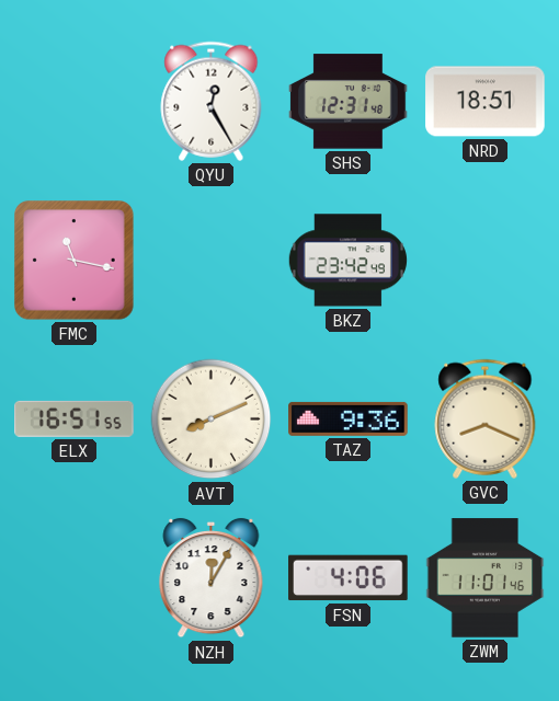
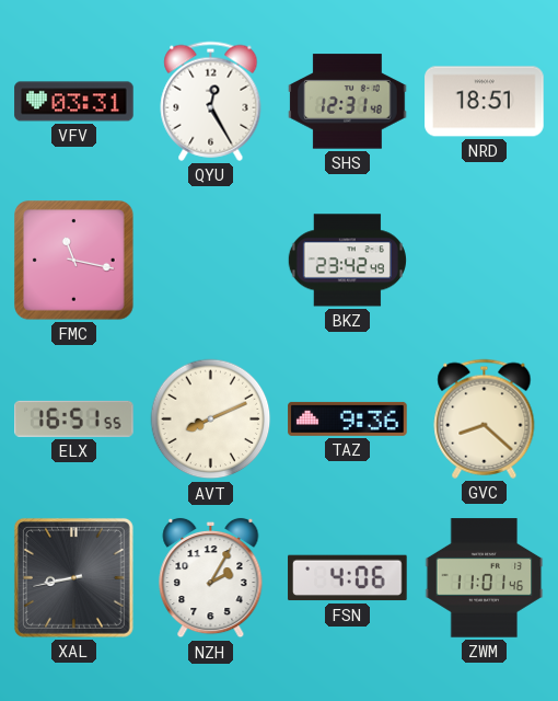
VFV: none -> 03:31 (74, 102)
GVC: 8:19 -> 8:22 (485, 418)
XAL: none -> 8:43 (73, 577)
NZH: 12:05 -> 2:05 (211, 578)
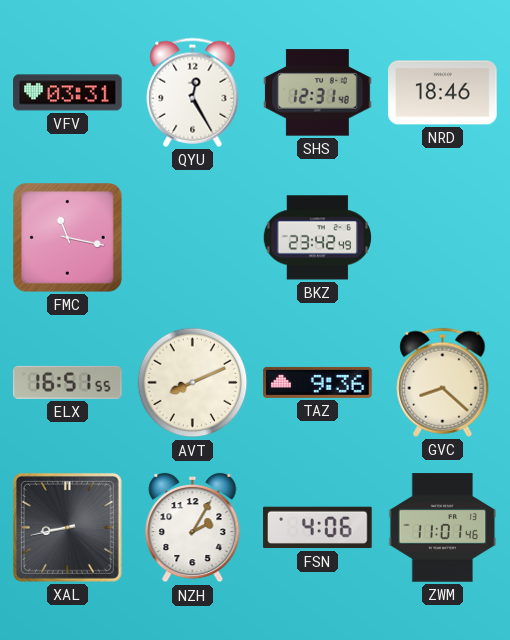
NRD: 18:51 -> 18:46 (443, 93)
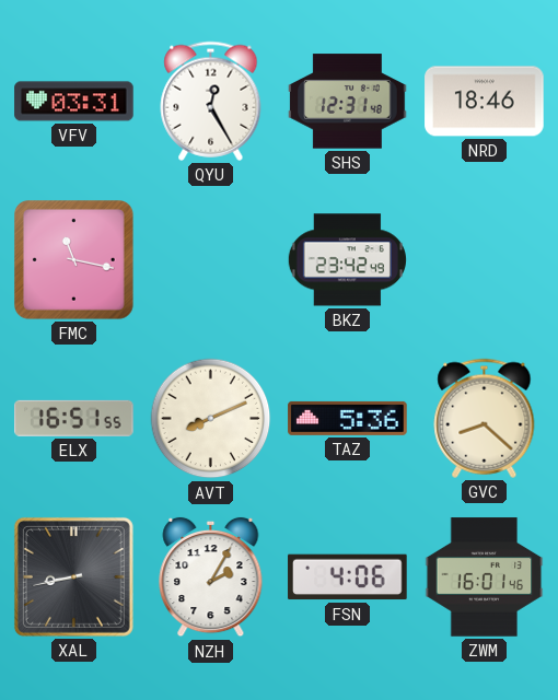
TAZ: 9:36 -> 5:36 (348, 418)
ZWM: 11:01 -> 16:01 (485, 577)
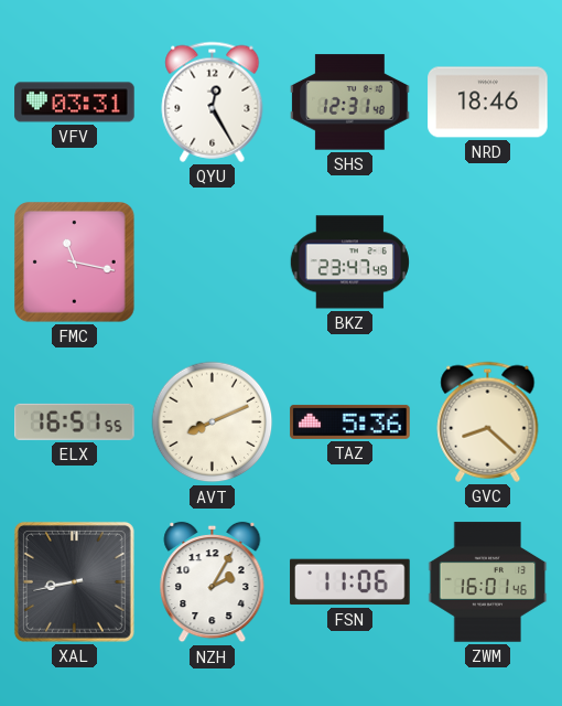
BKZ: 23:42 -> 23:47 (349, 263)
FSN: 4:06 -> 11:06 (350, 582)
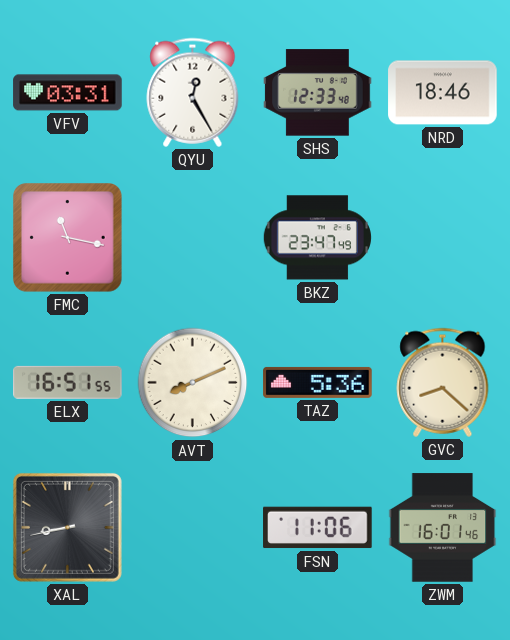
SHS: 12:31 -> 12:33 (318, 93)
NZH: 2:05 -> none (213, 582)
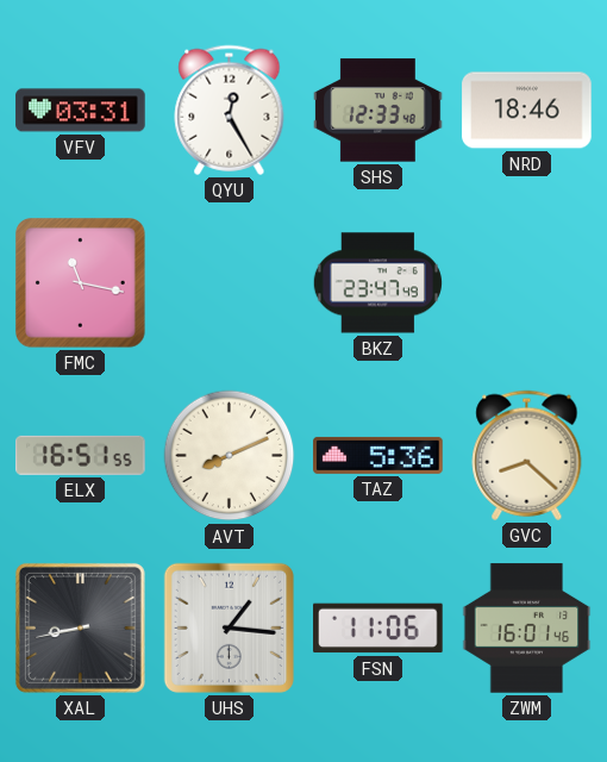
UHS: none -> 1:16 (229, 627)
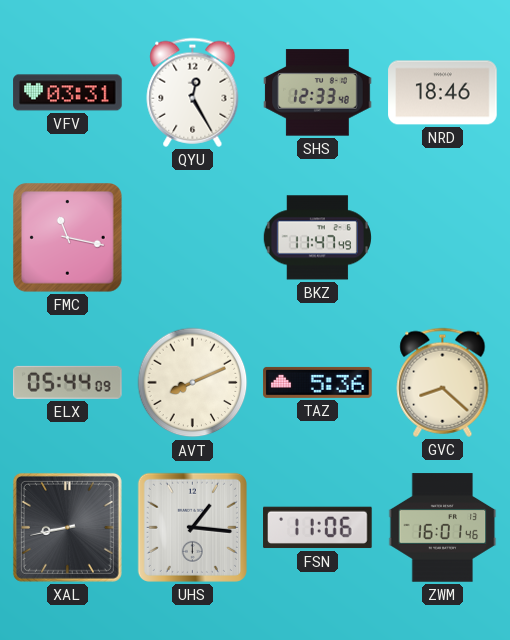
BKZ: 23:47 -> 11:47 (317, 238)
ELX: 16:51 -> 05:44 (68, 382)
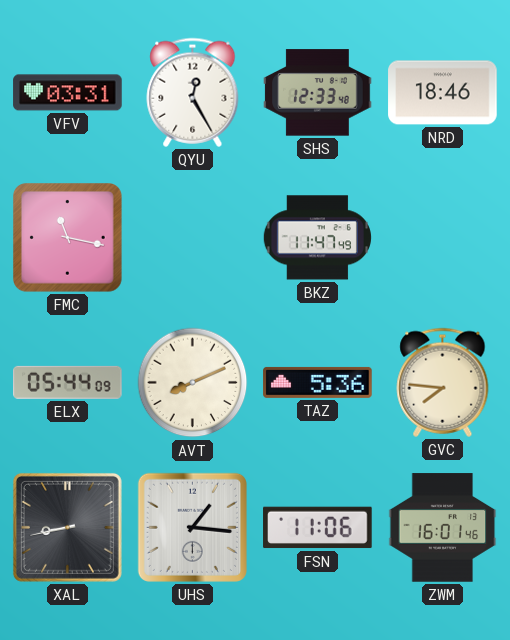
GVC: 8:22 -> 7:46 (443, 382)
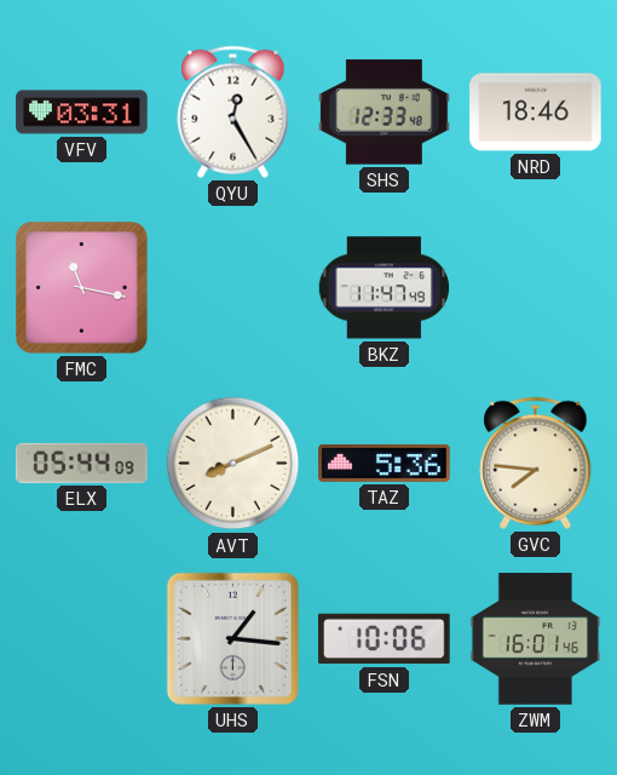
XAL: 8:43 -> none (67, 527)
FSN: 11:06 -> 10:06 (385, 639)
